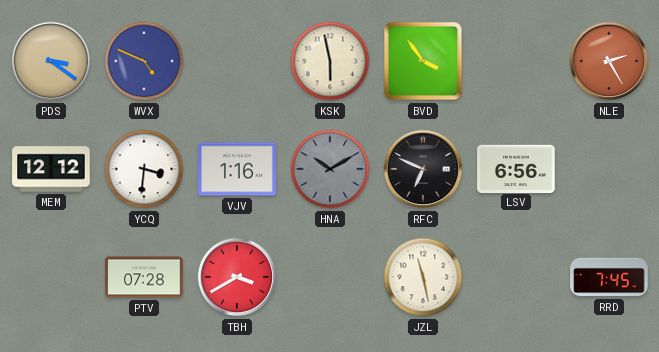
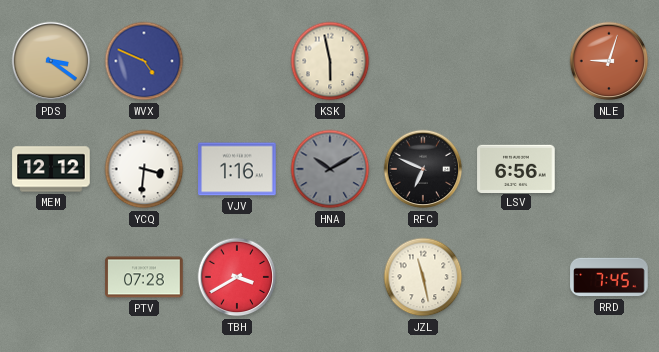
BVD: 3:54 -> none (423, 61)
NLE: 2:25 -> 9:03 (609, 61)
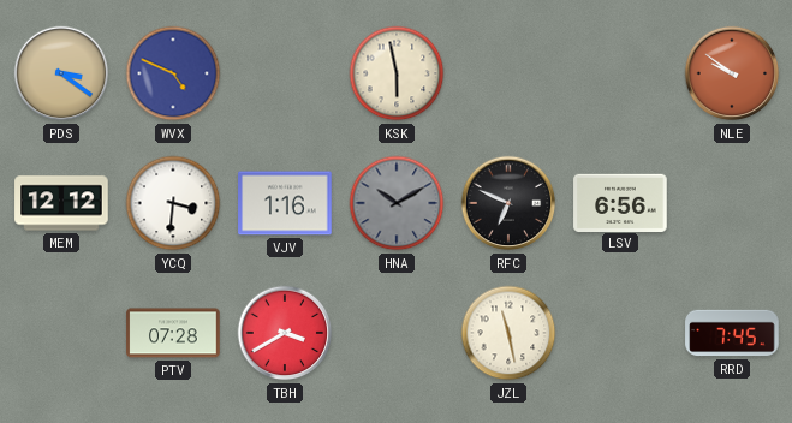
NLE: 9:03 -> 9:51 (732, 73)
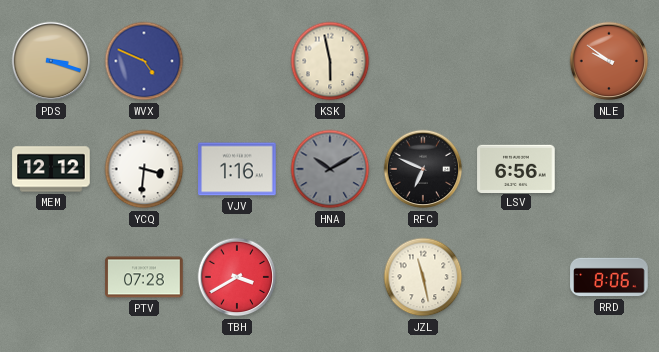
PDS: 3:21 -> 3:18 (51, 61)
RRD: 7:45 -> 8:06 (609, 277)
